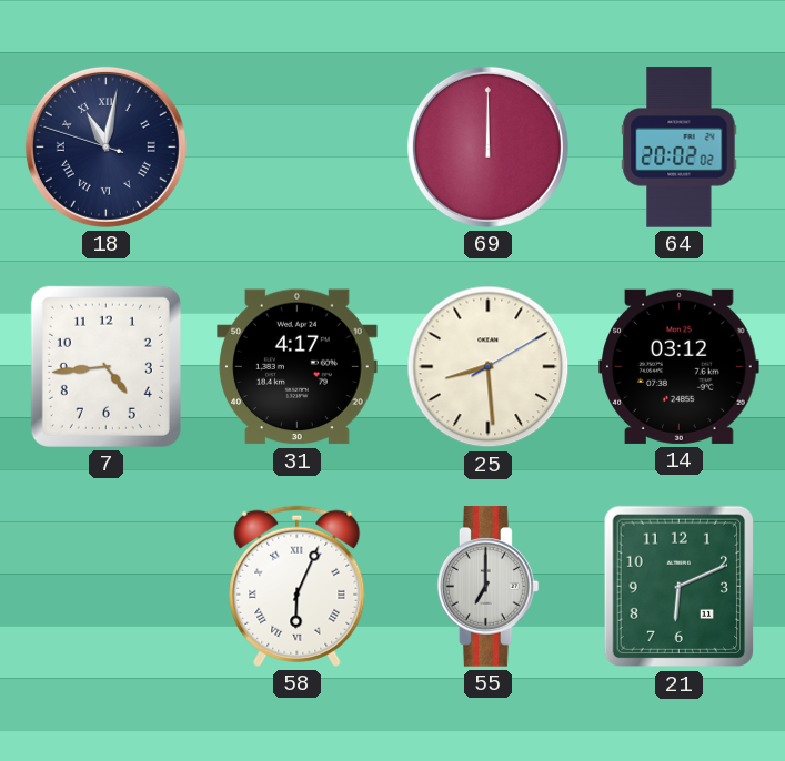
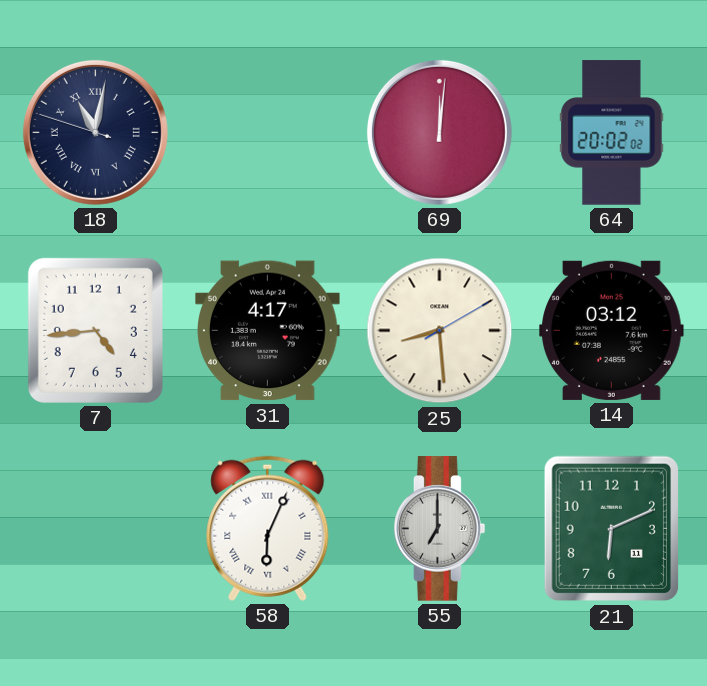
69: 12:00 -> 12:01 (439, 132)
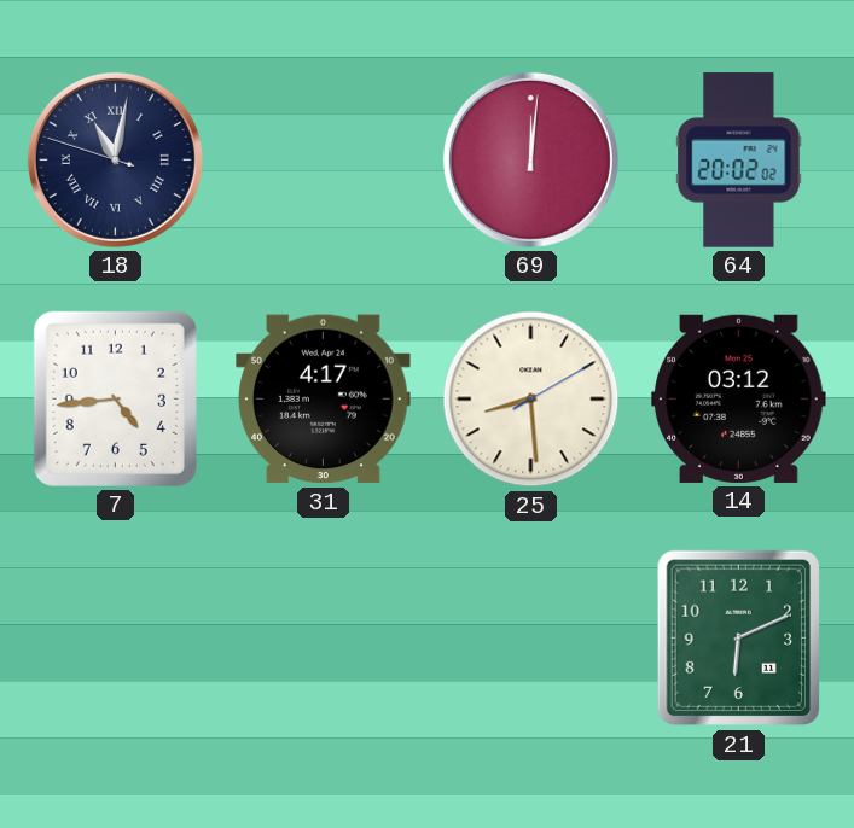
58: 6:04 -> none (268, 528)
55: 7:00 -> none (440, 529)
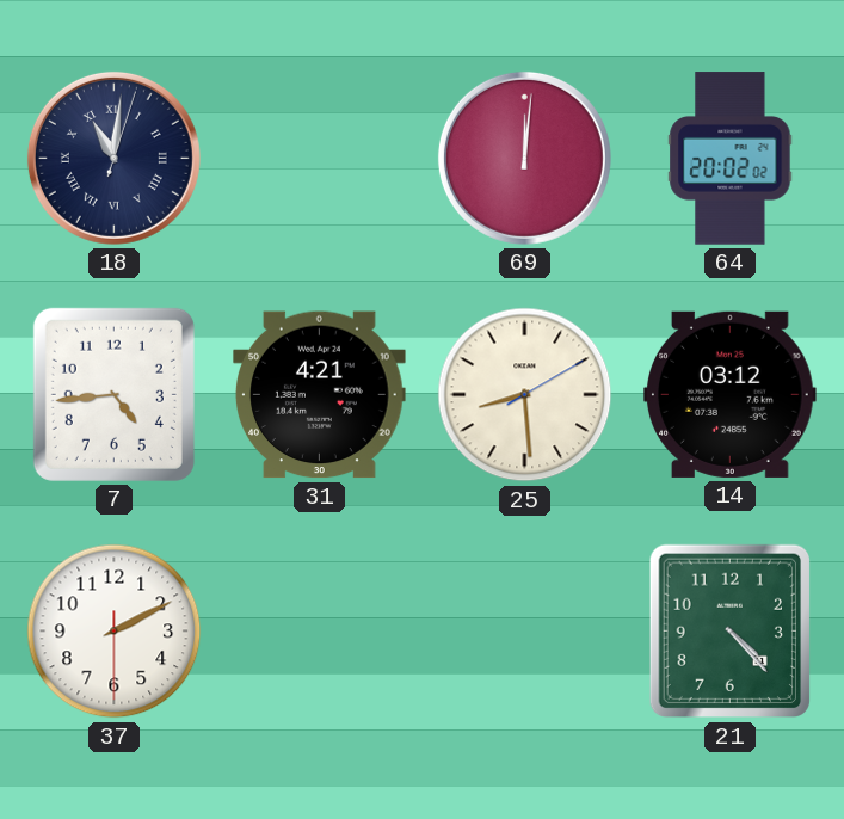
18: 11:01:48 -> 11:01:03 (113, 158)
31: 4:17 -> 4:21 (320, 395)
37: none -> 2:10 (115, 632)
21: 6:11 -> 4:23 (729, 632)
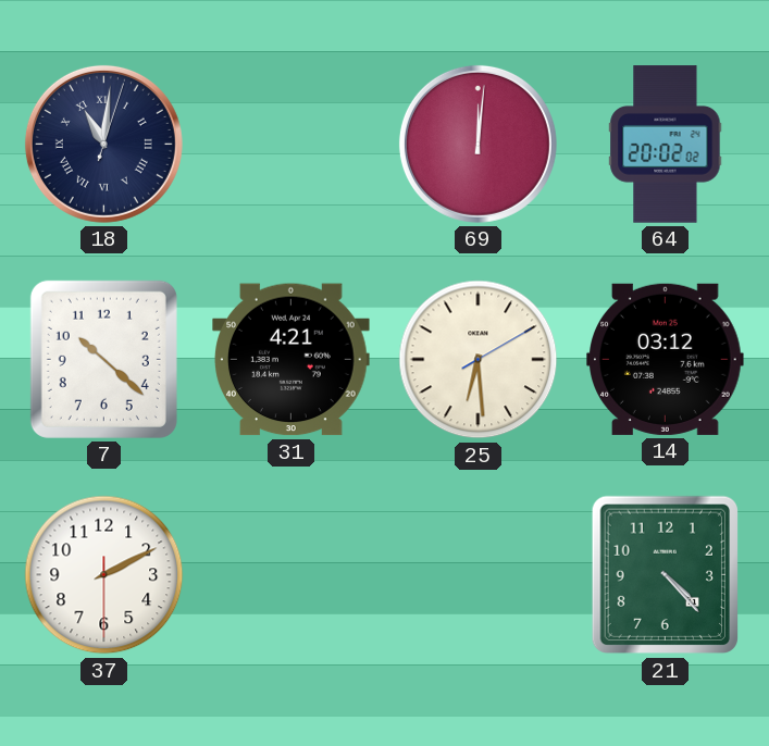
7: 4:44 -> 10:22 (103, 359)
25: 8:29 -> 6:29 (479, 360)
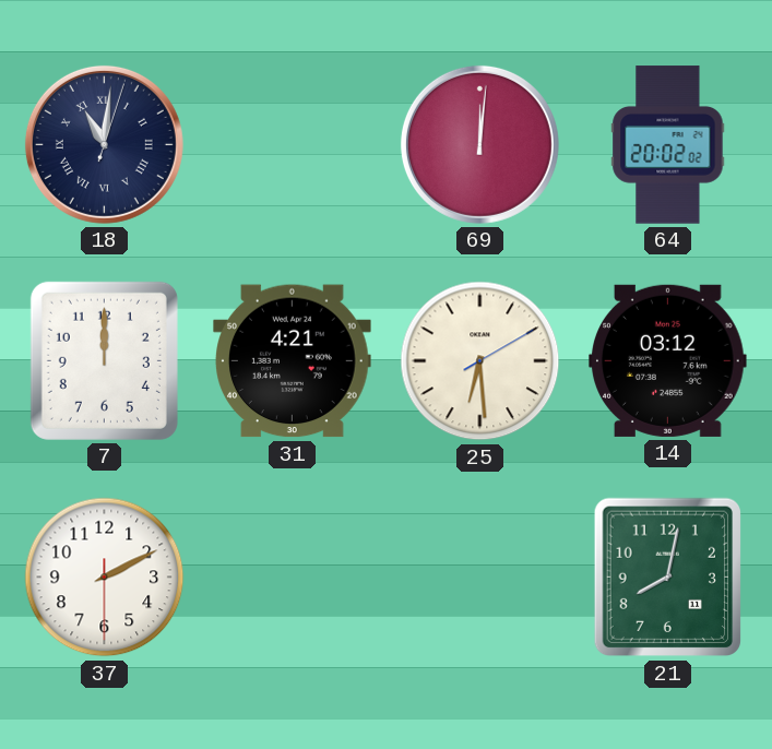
7: 10:22 -> 12:00 (104, 360)
21: 4:23 -> 8:02 (667, 578)
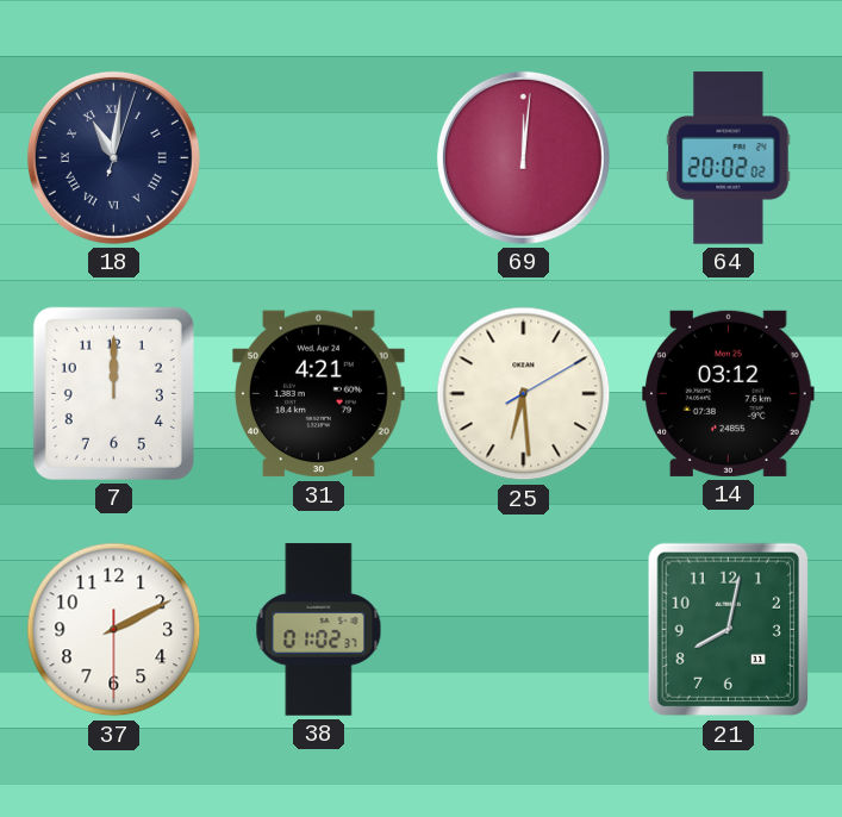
38: none -> 01:02 (319, 630)
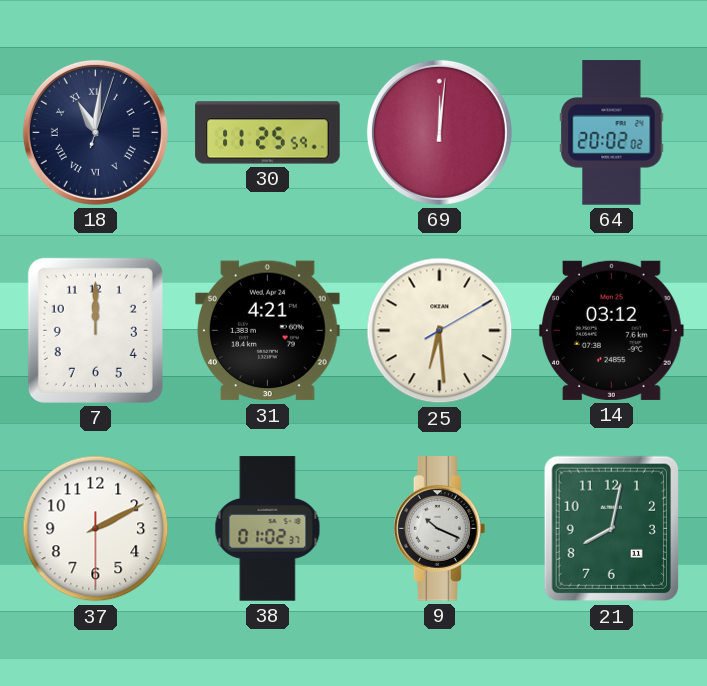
30: none -> 11:25 (268, 133)
9: none -> 10:19 (440, 529)
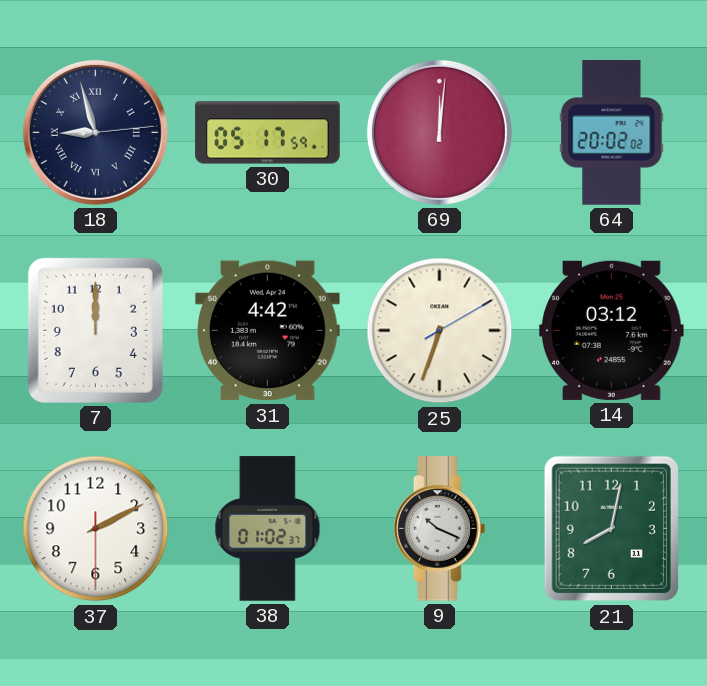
18: 11:01 -> 8:57 (95, 132)
30: 11:25 -> 05:17 (268, 133)
31: 4:21 -> 4:42 (268, 331)
25: 6:29 -> 6:33 (440, 331)
